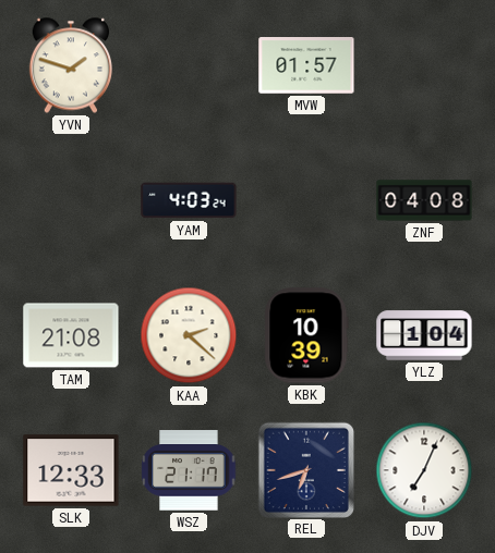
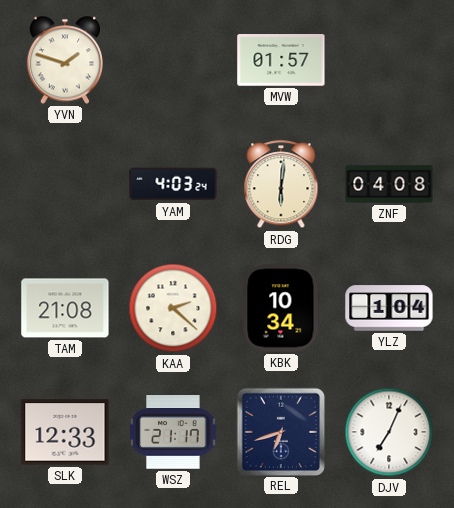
RDG: none -> 6:01 (281, 185)
KBK: 10:39 -> 10:34 (281, 308)
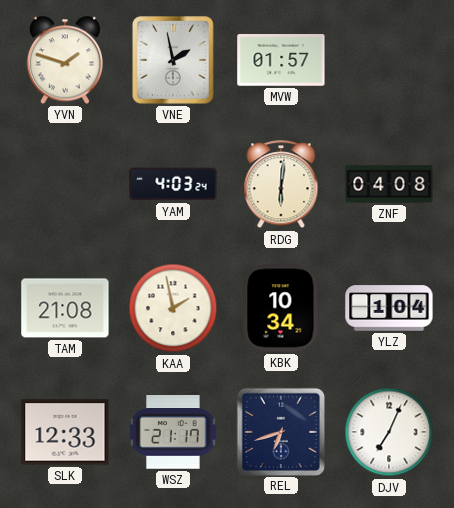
VNE: none -> 1:58 (173, 60)
KAA: 2:22 -> 1:58 (173, 308)
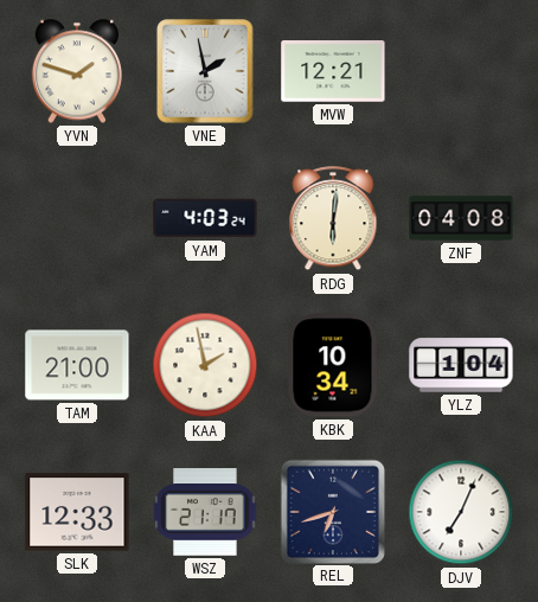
MVW: 01:57 -> 12:21 (333, 72)
TAM: 21:08 -> 21:00 (77, 365)
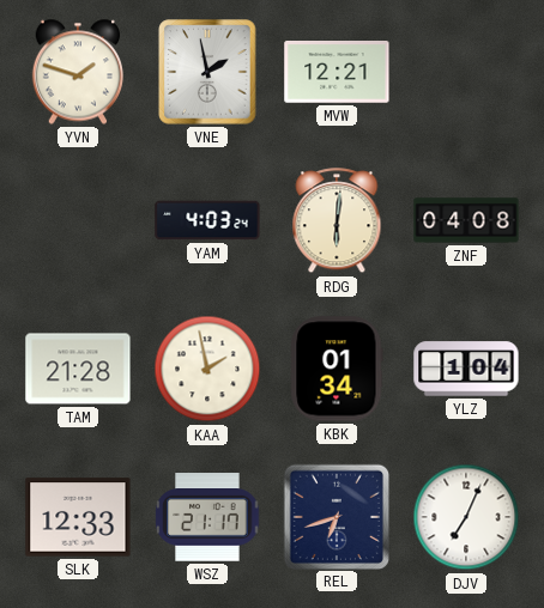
TAM: 21:00 -> 21:28 (78, 369)
KBK: 10:34 -> 01:34 (337, 369)
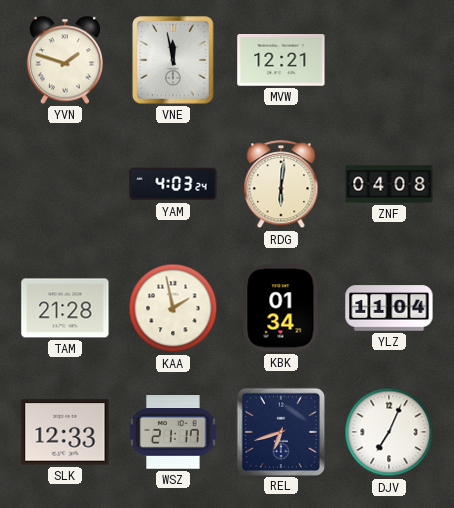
VNE: 1:58 -> 11:58 (173, 60)
YLZ: 1:04 -> 11:04 (389, 308)
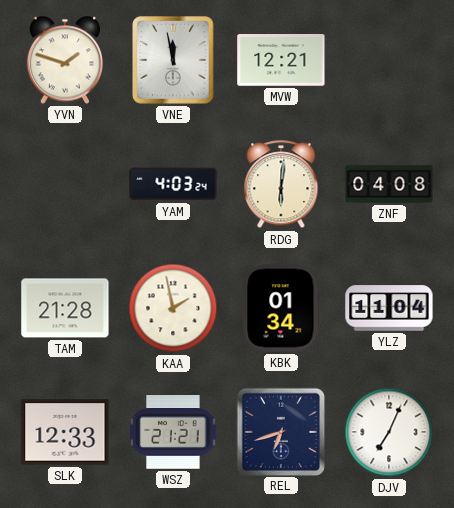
WSZ: 21:17 -> 21:21 (173, 432)
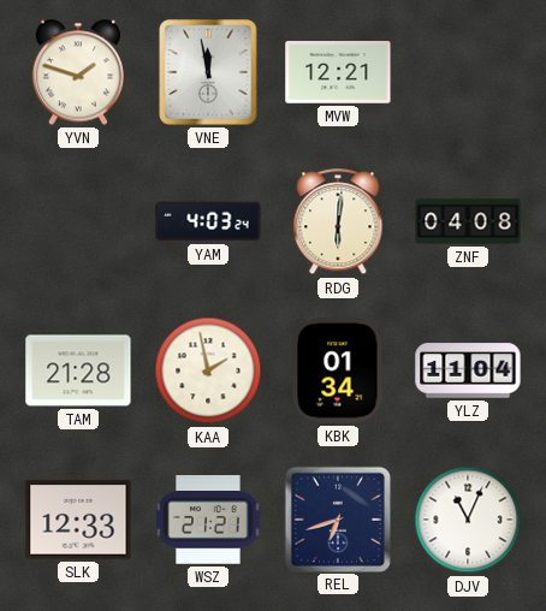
DJV: 7:04 -> 11:04 (468, 520)
